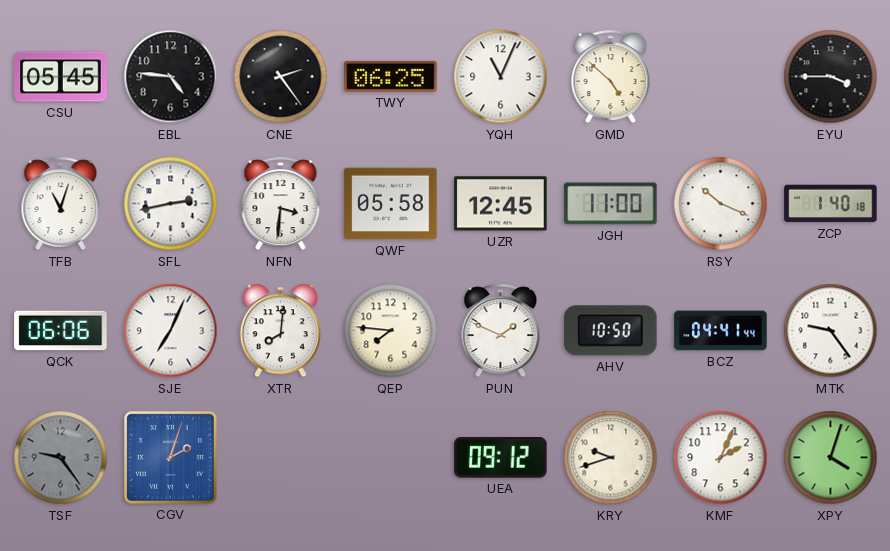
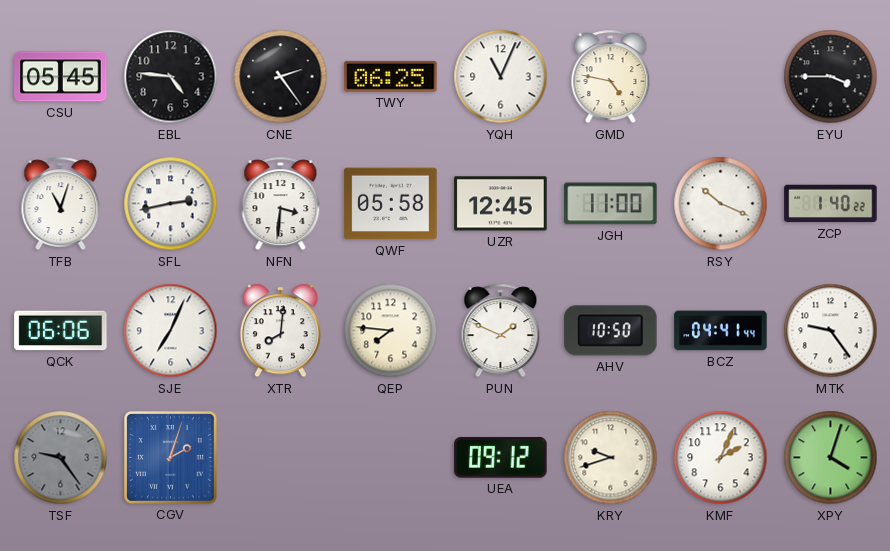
GMD: 4:52 -> 4:47 (611, 77)
ZCP: 1:40:18 -> 1:40:22 (831, 204)
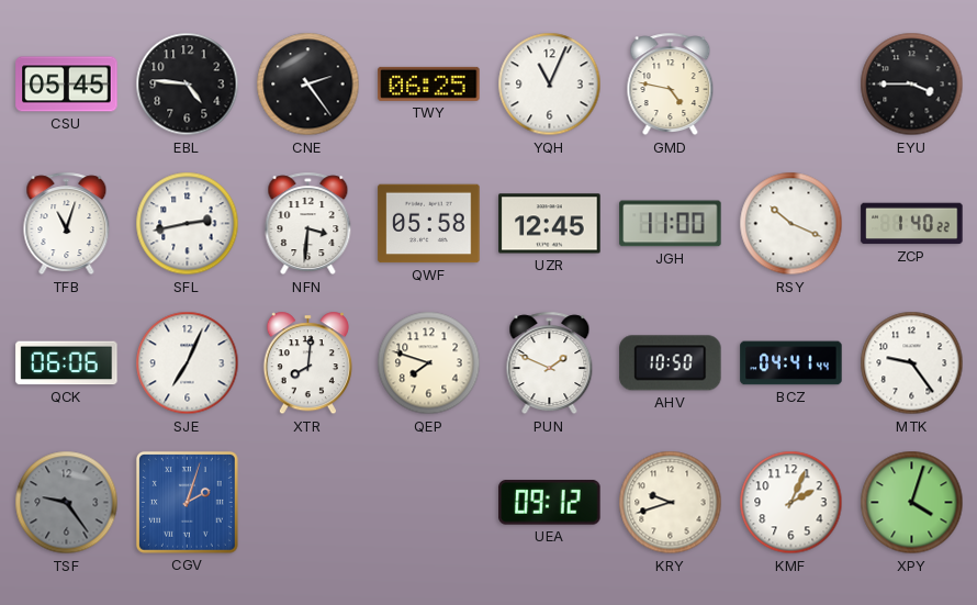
QEP: 7:46 -> 7:48 (429, 363)
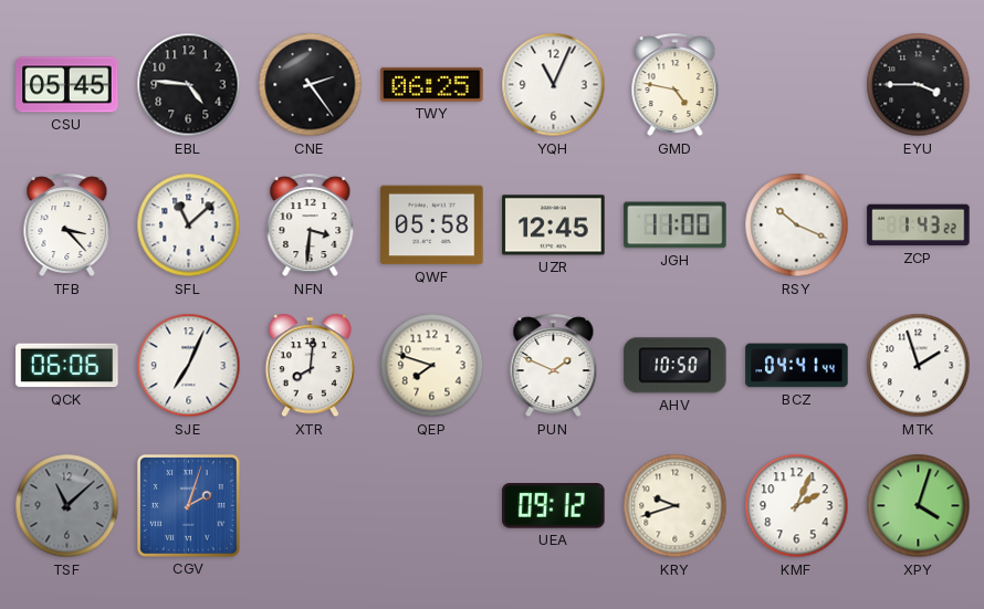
TFB: 11:03 -> 3:23 (67, 225)
SFL: 2:43 -> 11:08 (189, 225)
ZCP: 1:40 -> 1:43 (919, 225)
MTK: 9:24 -> 1:57 (919, 366)
TSF: 9:24 -> 11:08 (67, 506)
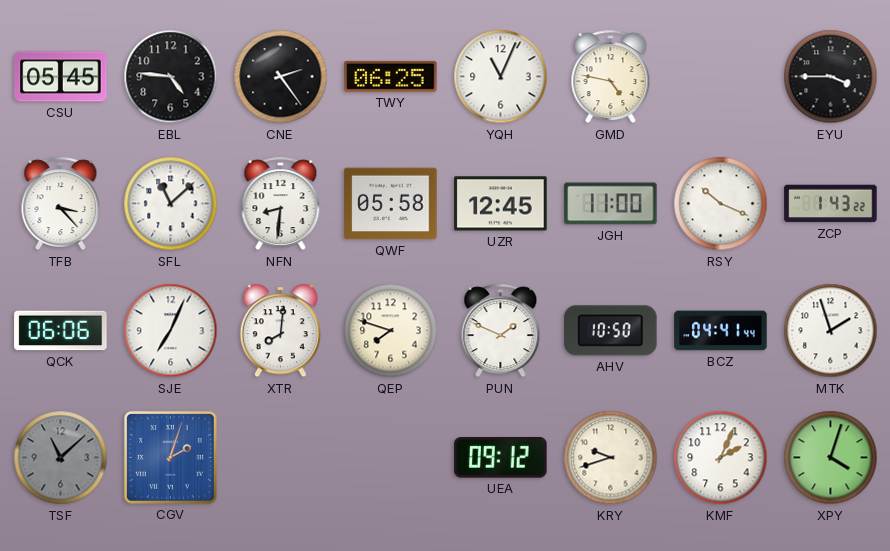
NFN: 3:31 -> 8:31 (281, 204)
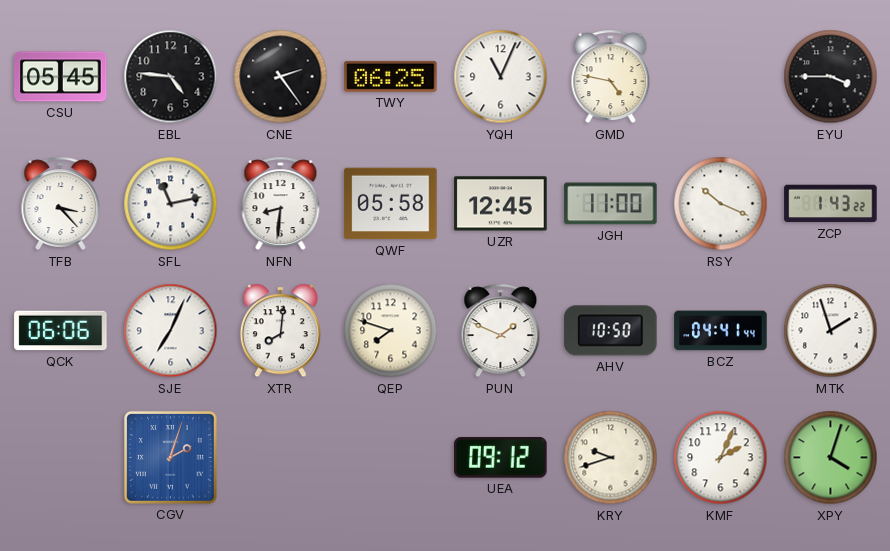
SFL: 11:08 -> 11:13 (171, 204)
TSF: 11:08 -> none (61, 458)
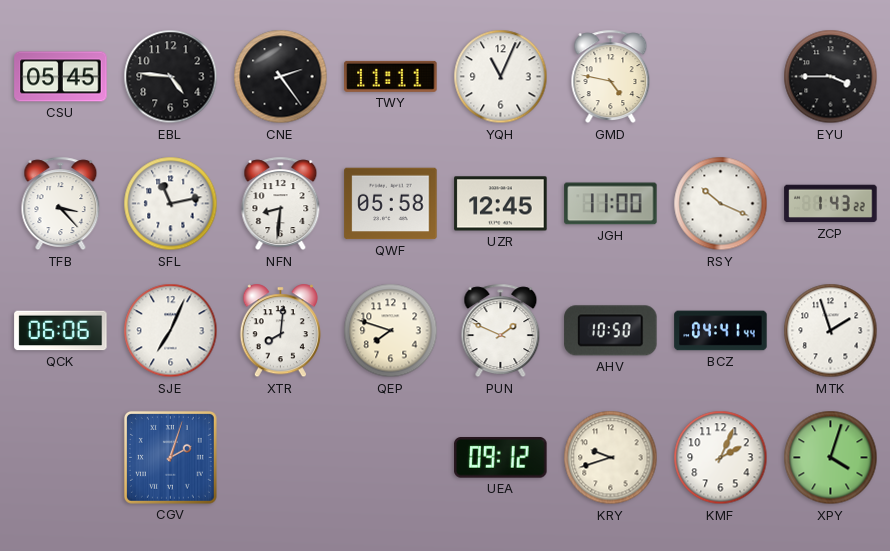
TWY: 06:25 -> 11:11 (391, 76)
